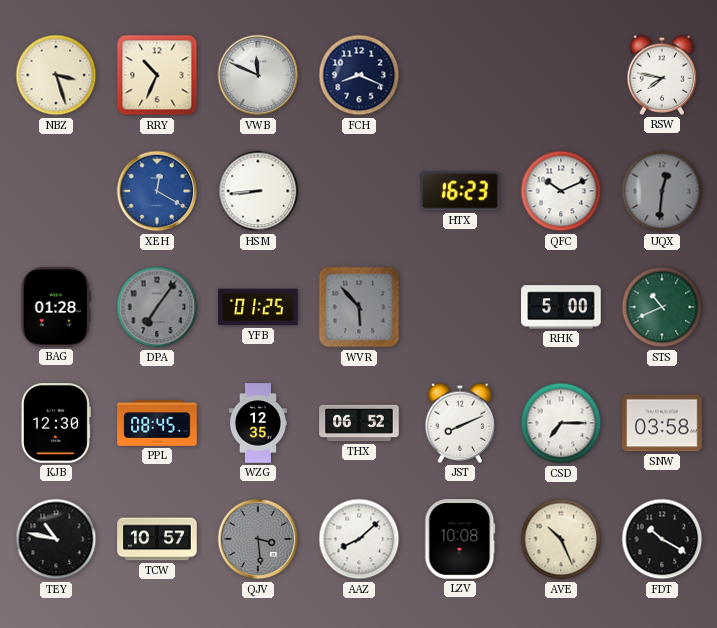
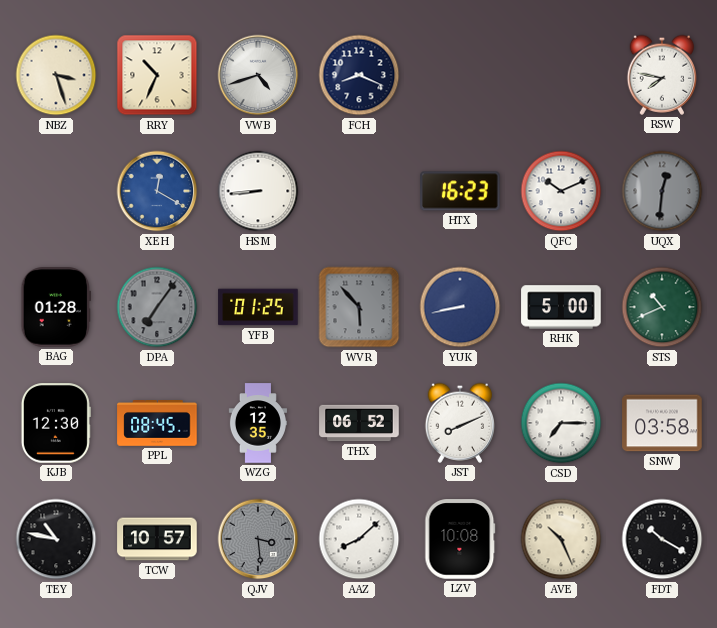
VWB: 11:49 -> 4:42 (258, 75)
YUK: none -> 8:43 (460, 307)
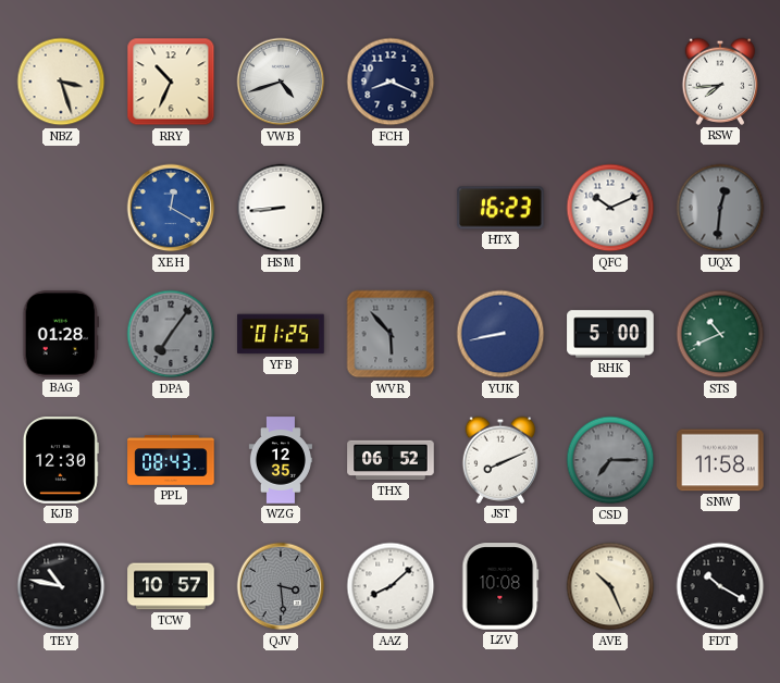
RSW: 7:47 -> 7:44 (719, 82)
PPL: 08:45 -> 08:43 (171, 460)
CSD dial: white -> grey (610, 460)
SNW: 03:58 -> 11:58 (720, 460)
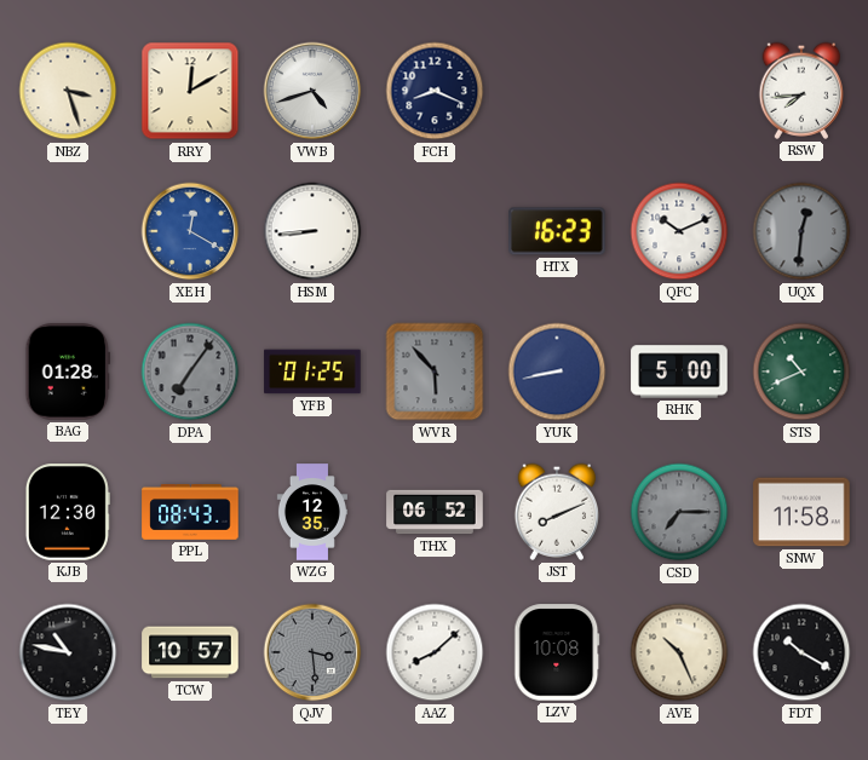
RRY: 10:34 -> 12:10 (190, 91)
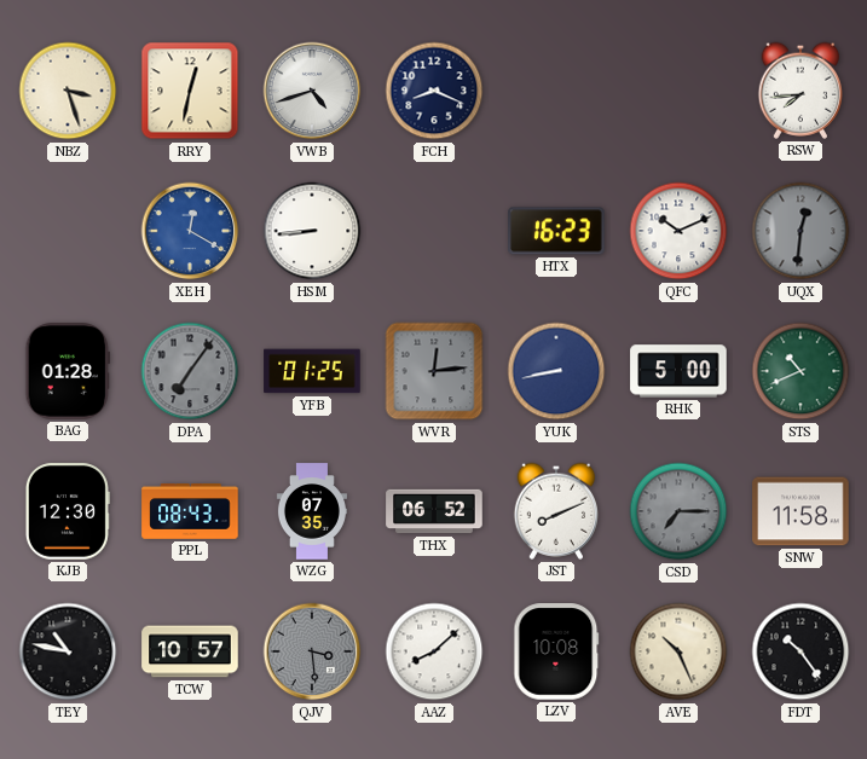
RRY: 12:10 -> 12:32 (190, 91)
WVR: 5:53 -> 12:14 (434, 371)
WZG: 12:35 -> 07:35 (312, 511)
FDT: 10:20 -> 10:24 (800, 651)
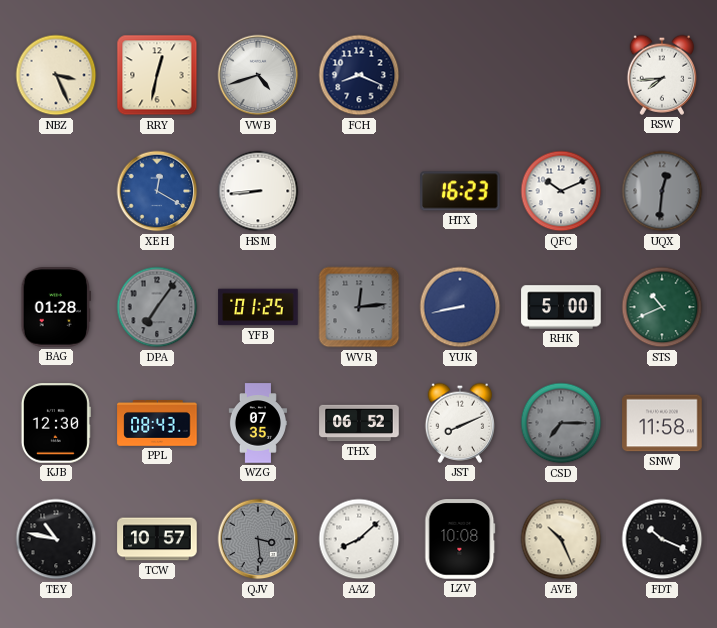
NBZ: 3:27 -> 3:26 (56, 75)
FDT: 10:24 -> 10:19 (662, 539)
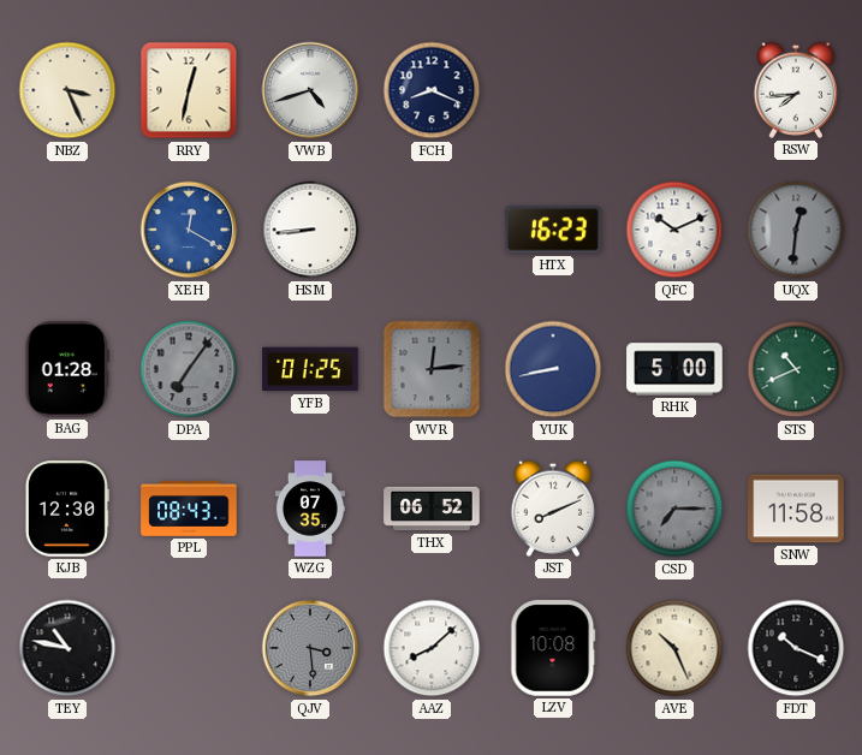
TCW: 10:57 -> none (157, 539)
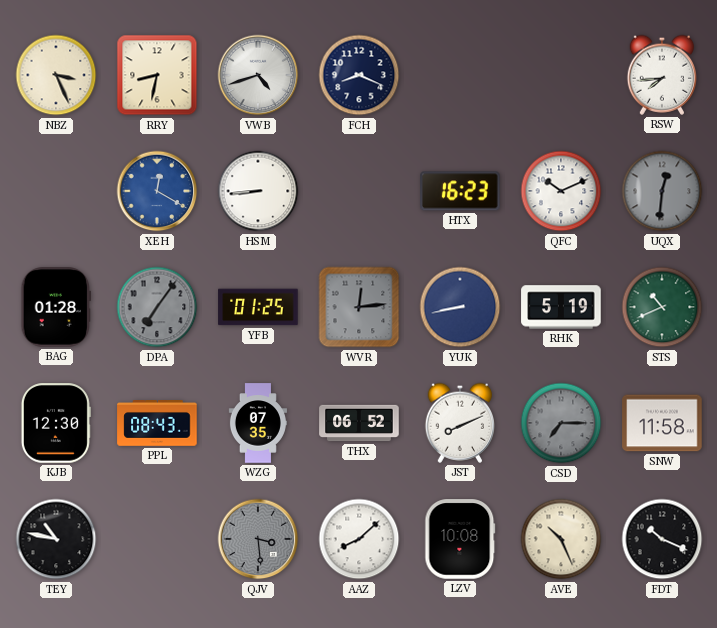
RRY: 12:32 -> 8:32 (157, 75)
RHK: 5:00 -> 5:19 (561, 307)
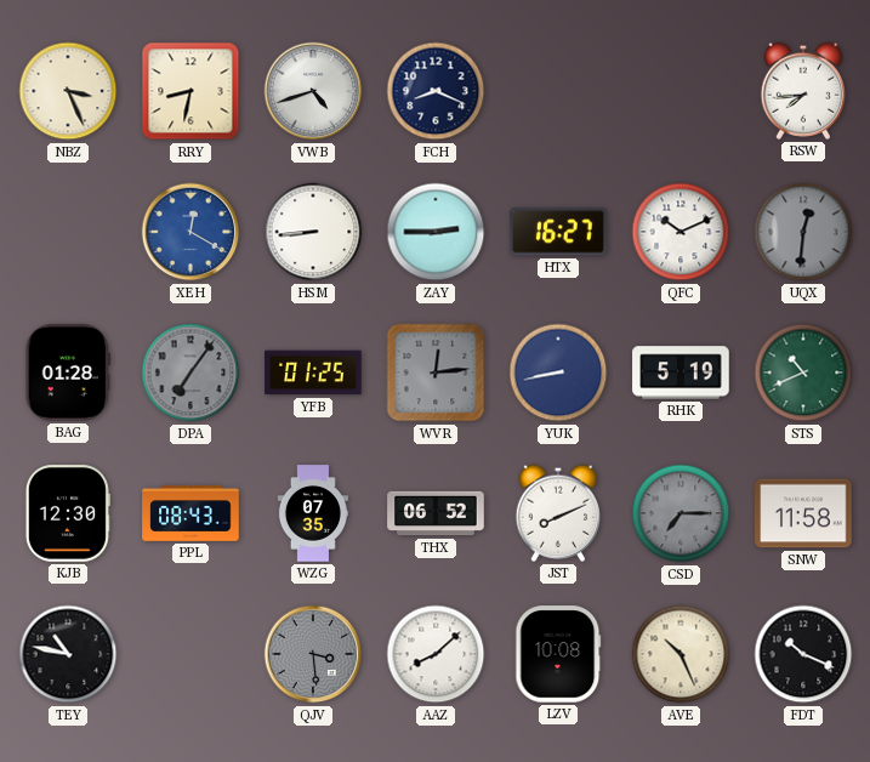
ZAY: none -> 2:45 (436, 232)
HTX: 16:23 -> 16:27 (558, 232)
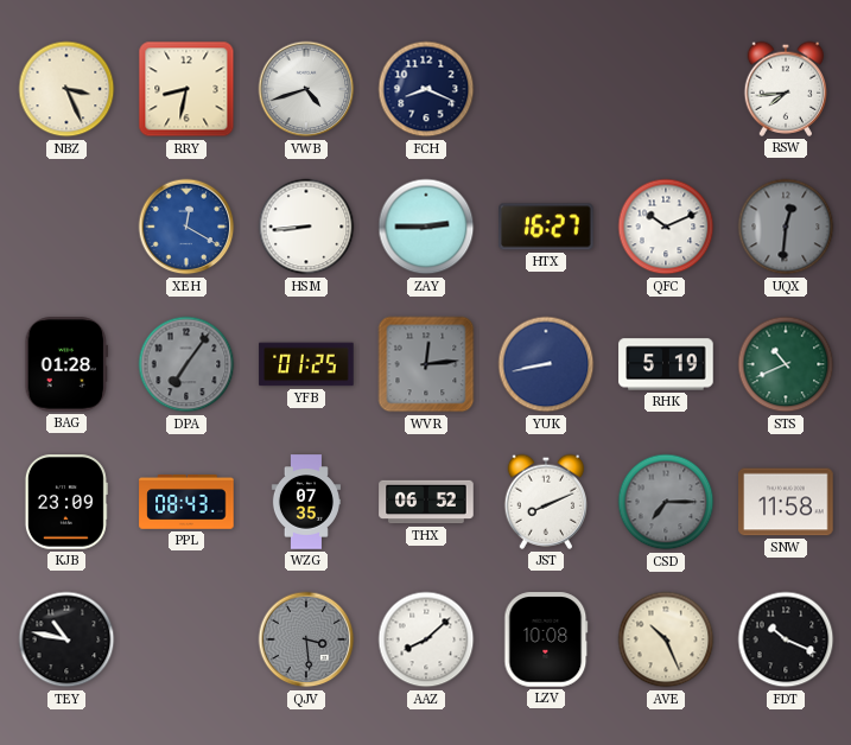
KJB: 12:30 -> 23:09 (66, 502)
